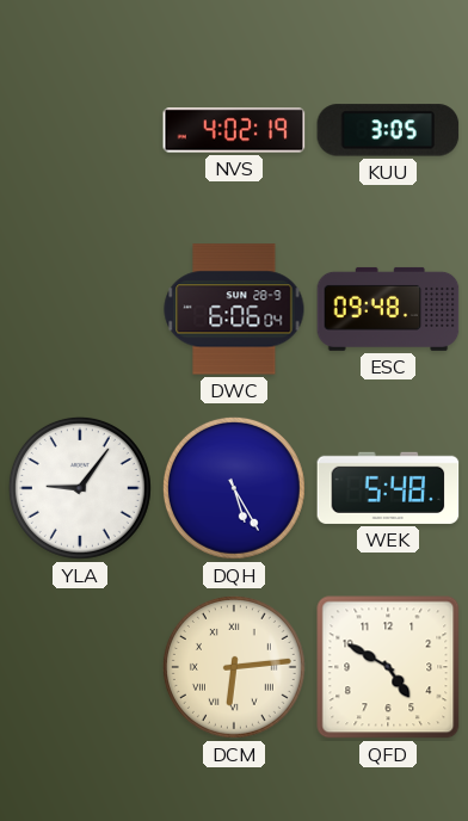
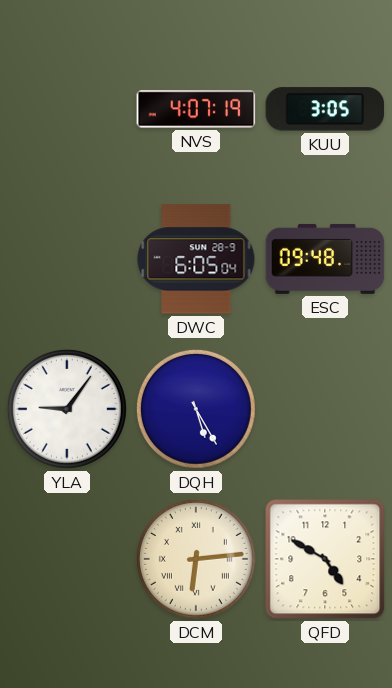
NVS: 4:02 -> 4:07 (196, 109)
DWC: 6:06 -> 6:05 (196, 259)
WEK: 5:48 -> none (388, 488)
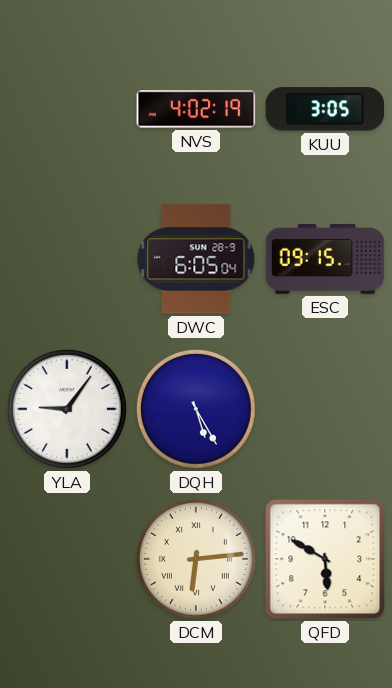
NVS: 4:07 -> 4:02 (196, 109)
ESC: 09:48 -> 09:15 (325, 259)
QFD: 4:50 -> 5:50 (325, 559)
